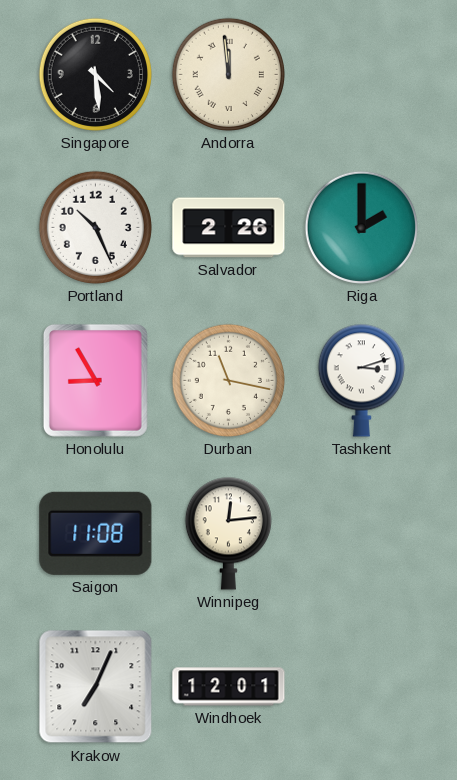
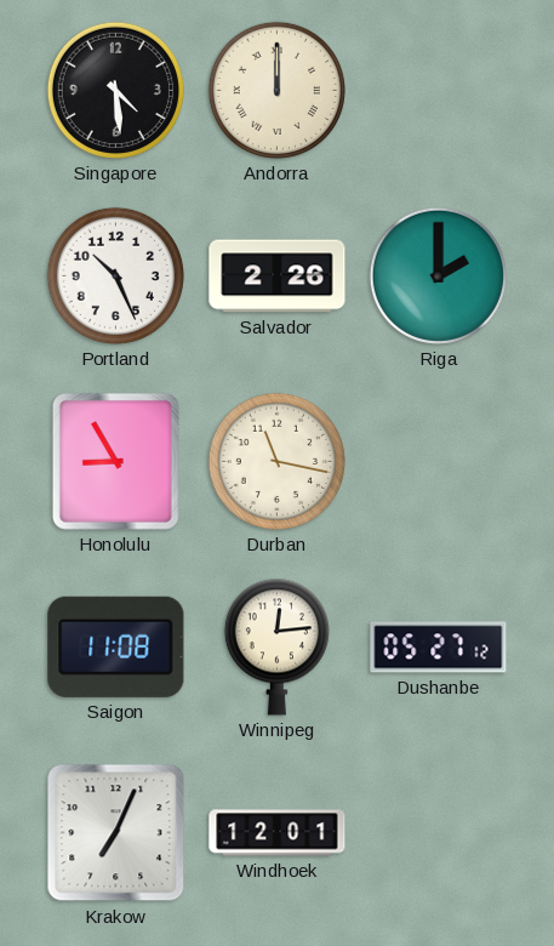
Andorra: 11:59 -> 12:00 (276, 90)
Tashkent: 3:12 -> none (361, 380)
Dushanbe: none -> 05:27 (439, 648)
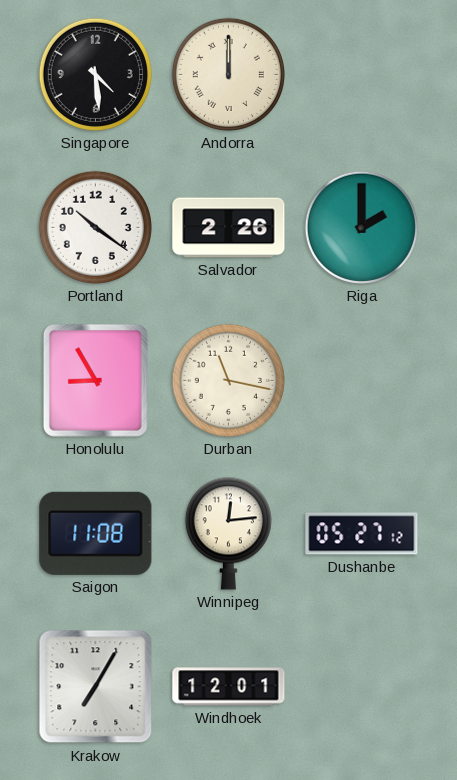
Portland: 10:26 -> 10:21 (95, 227)
Krakow: 7:04 -> 7:05 (96, 687)
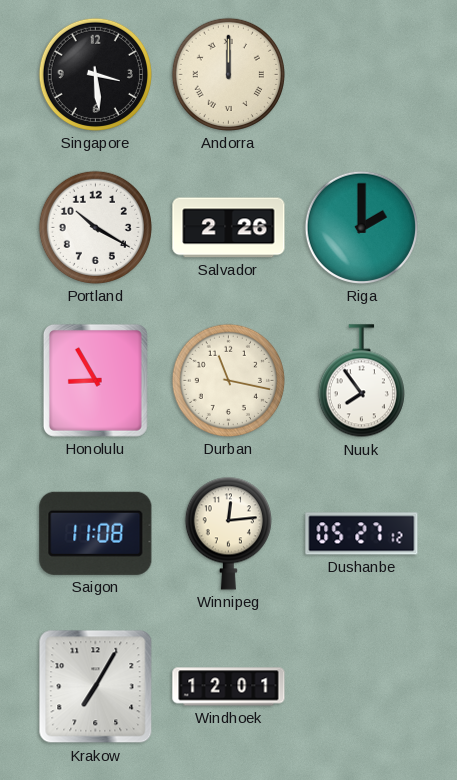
Singapore: 4:29 -> 3:29 (95, 74)
Portland: 10:21 -> 10:20 (95, 227)
Nuuk: none -> 7:54 (361, 381)
